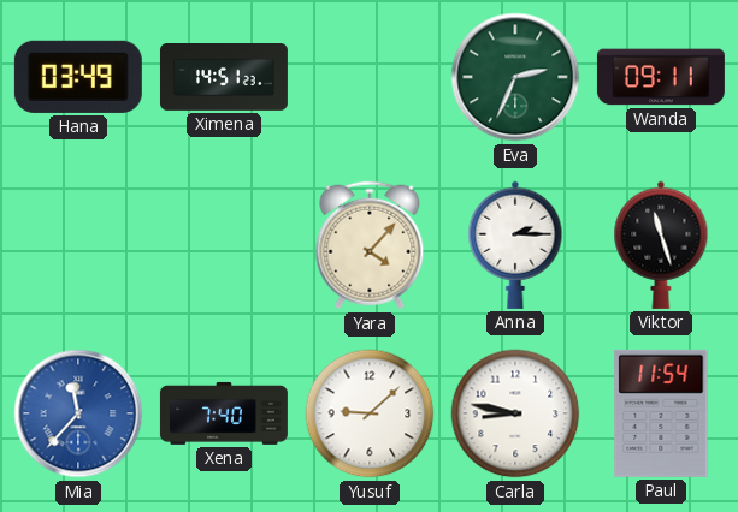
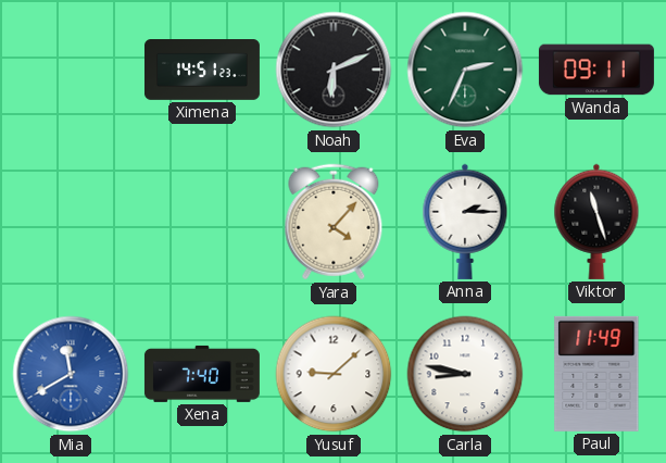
Hana: 03:49 -> none (78, 77)
Noah: none -> 6:11 (334, 70)
Mia: 11:37 -> 11:40 (71, 374)
Paul: 11:54 -> 11:49 (596, 374)
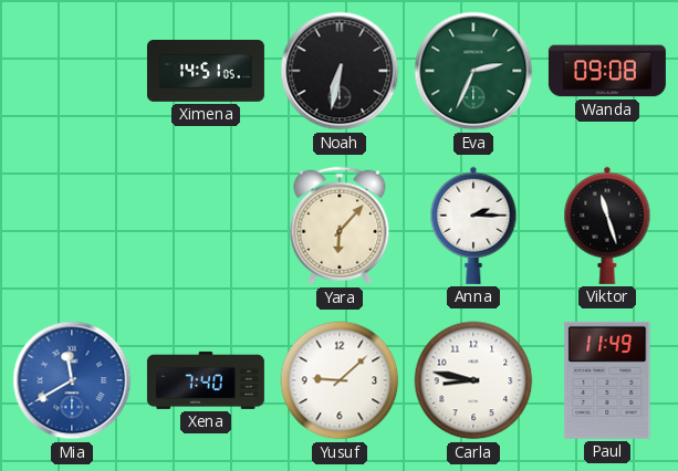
Ximena: 14:51:23 -> 14:51:05 (206, 72)
Noah: 6:11 -> 6:32 (340, 71)
Wanda: 09:11 -> 09:08 (607, 71)
Yara: 4:07 -> 6:07 (340, 226)
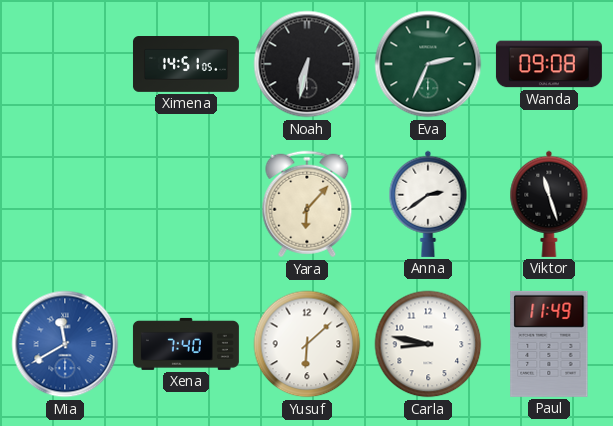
Anna: 2:15 -> 2:39 (428, 204)
Yusuf: 9:08 -> 6:08 (307, 344)
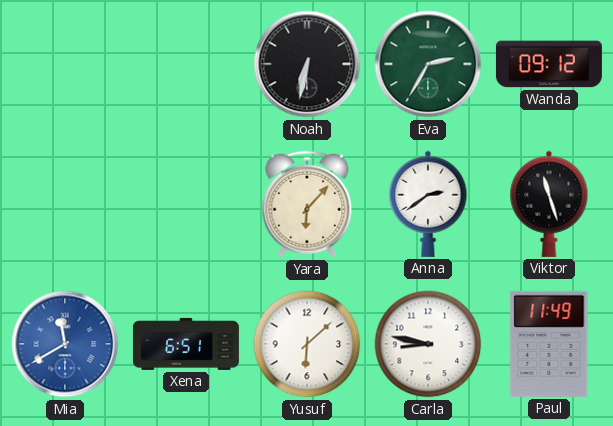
Ximena: 14:51 -> none (186, 65)
Eva: 2:34 -> 2:35 (428, 64)
Wanda: 09:08 -> 09:12 (549, 64)
Xena: 7:40 -> 6:51 (186, 344)
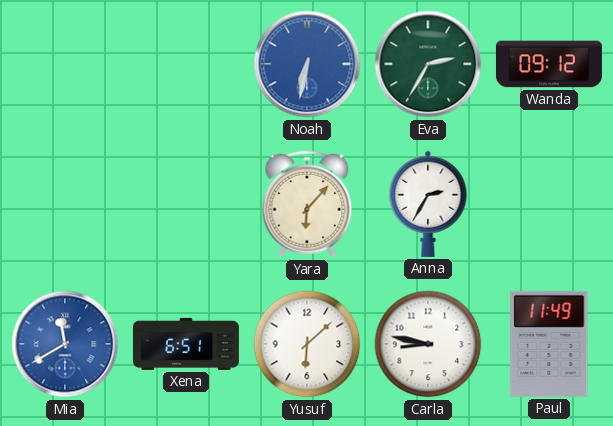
Noah dial: black -> blue (307, 64)
Anna: 2:39 -> 2:35 (428, 204)
Viktor: 11:27 -> none (549, 204)
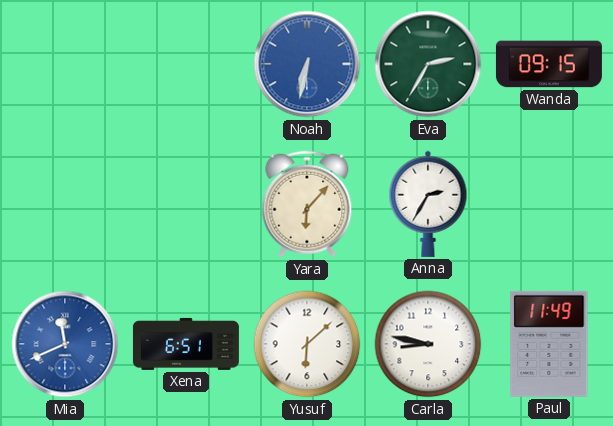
Wanda: 09:12 -> 09:15 (549, 64)
Mia: 11:40 -> 11:41 (65, 344)
